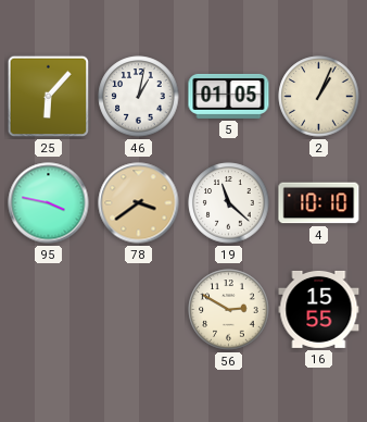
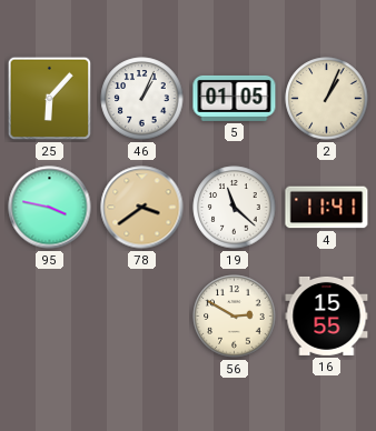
46: 1:02 -> 1:04 (142, 99)
4: 10:10 -> 11:41 (327, 208)
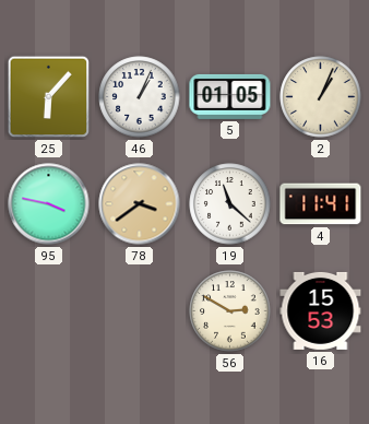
16: 15:55 -> 15:53 (321, 310)
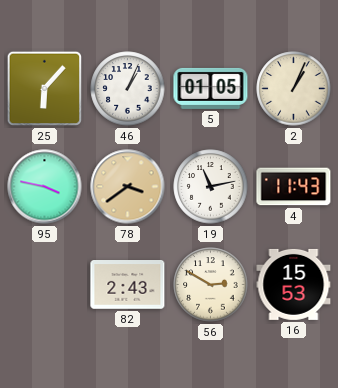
19: 11:22 -> 11:13 (211, 187)
4: 11:41 -> 11:43 (294, 187)
82: none -> 2:43 (128, 285)
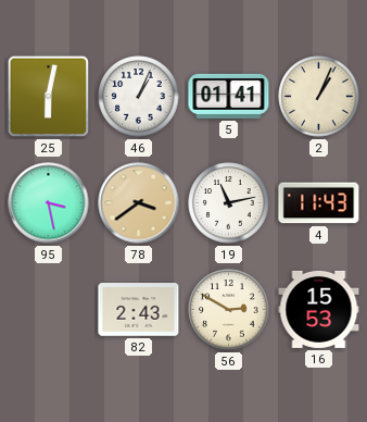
25: 6:07 -> 6:02 (49, 97)
5: 01:05 -> 01:41 (229, 96)
95: 3:47 -> 3:28 (49, 203)
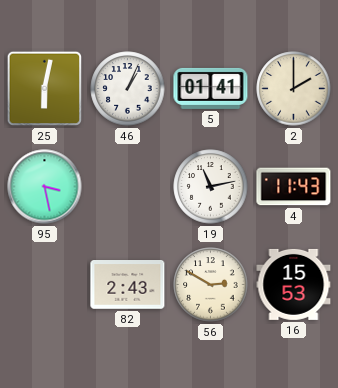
2: 1:04 -> 2:00 (294, 89)
78: 3:39 -> none (139, 203)
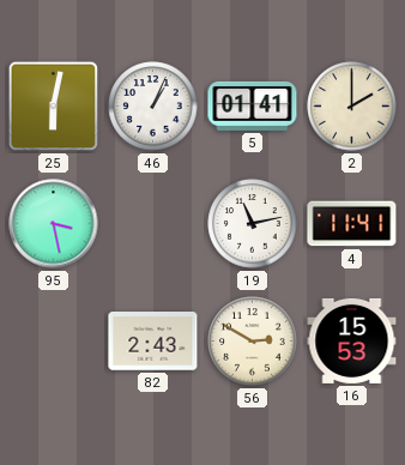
4: 11:43 -> 11:41 (352, 224)
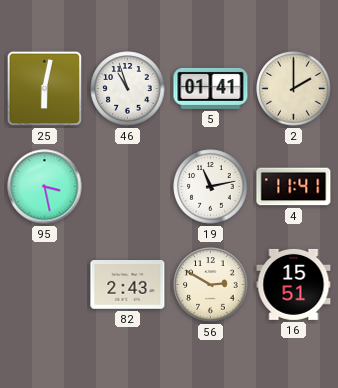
46: 1:04 -> 10:57 (128, 89)
16: 15:53 -> 15:51 (294, 284)
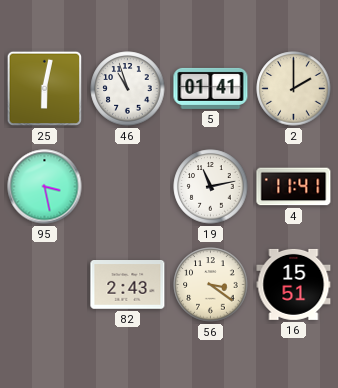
56: 2:50 -> 3:21 (211, 285)
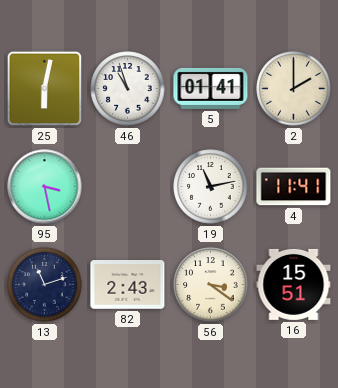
13: none -> 11:12 (45, 285)
